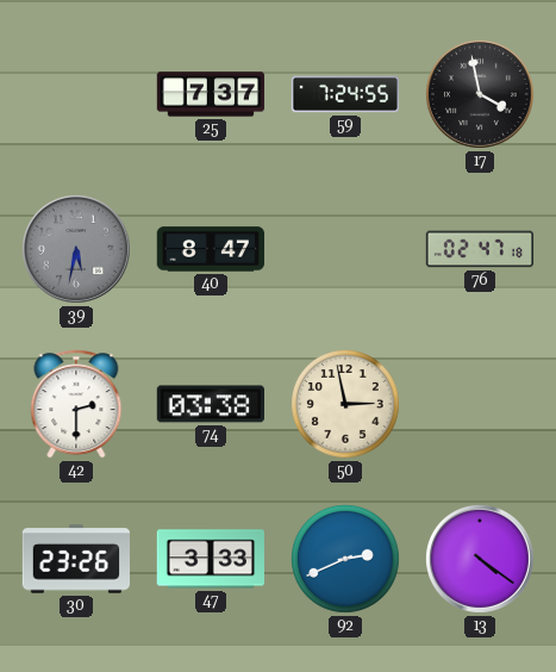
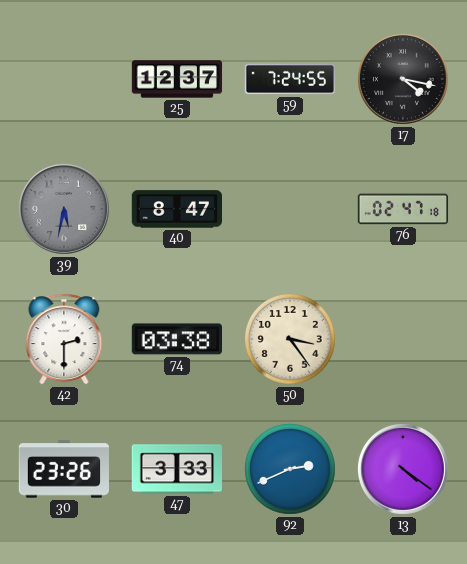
25: 7:37 -> 12:37 (177, 79)
17: 3:58 -> 4:17 (403, 79)
50: 2:58 -> 3:24 (291, 340)
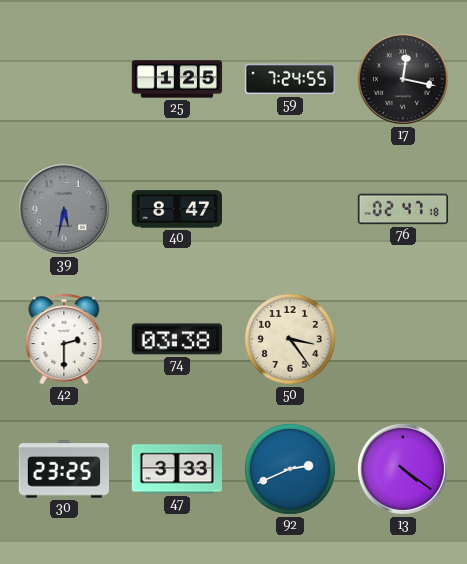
25: 12:37 -> 1:25 (177, 79)
17: 4:17 -> 12:17 (403, 79)
30: 23:26 -> 23:25 (63, 469)
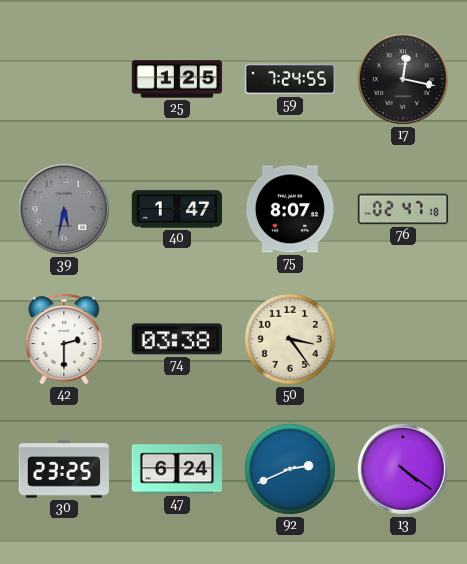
40: 8:47 -> 1:47 (176, 209)
75: none -> 8:07 (289, 209)
47: 3:33 -> 6:24 (176, 469)
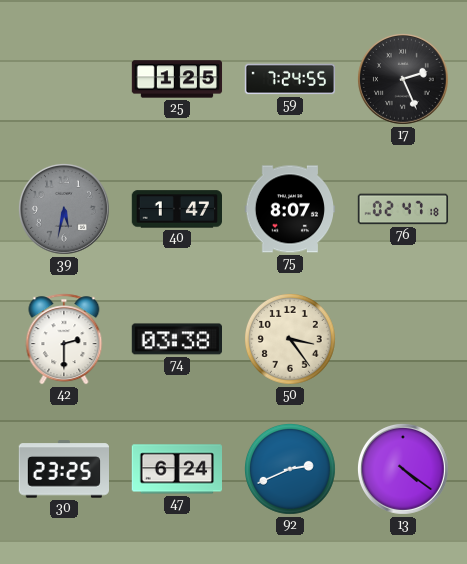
17: 12:17 -> 2:26 (403, 79)
